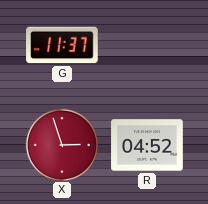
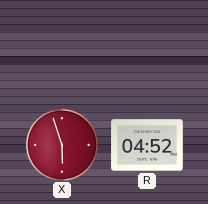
G: 11:37 -> none (62, 45)
X: 2:57 -> 5:57 (61, 144)
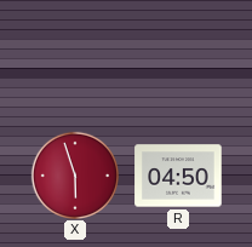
R: 04:52 -> 04:50 (178, 176)
